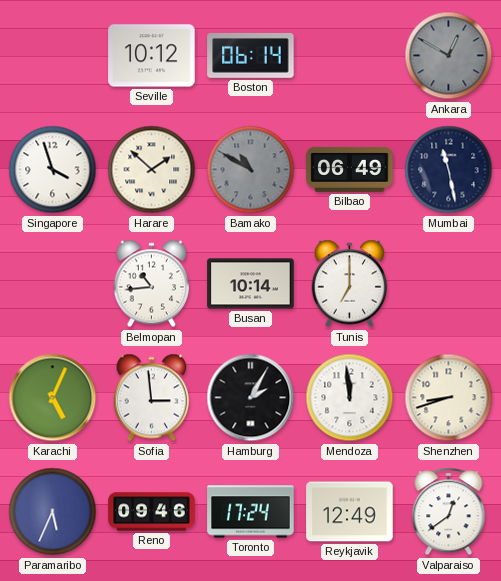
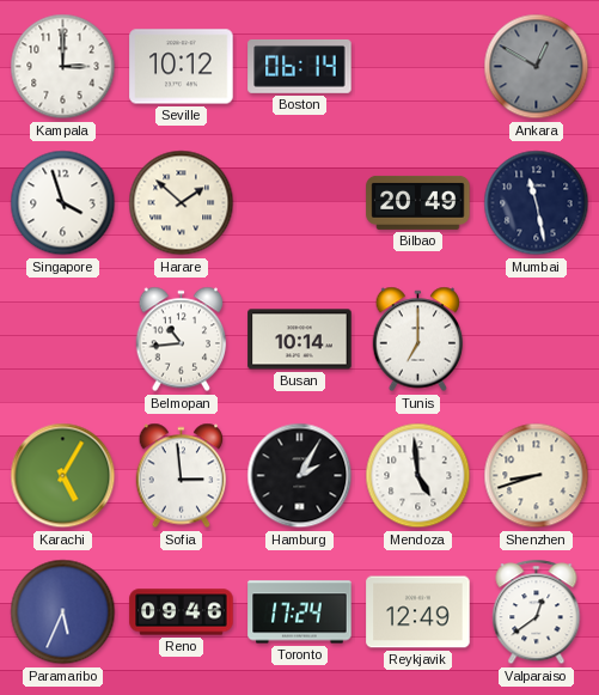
Kampala: none -> 3:00 (63, 67)
Bamako: 10:50 -> none (251, 170)
Bilbao: 06:49 -> 20:49 (418, 202)
Karachi: 5:04 -> 5:05 (63, 476)
Mendoza: 11:59 -> 4:59 (418, 476)
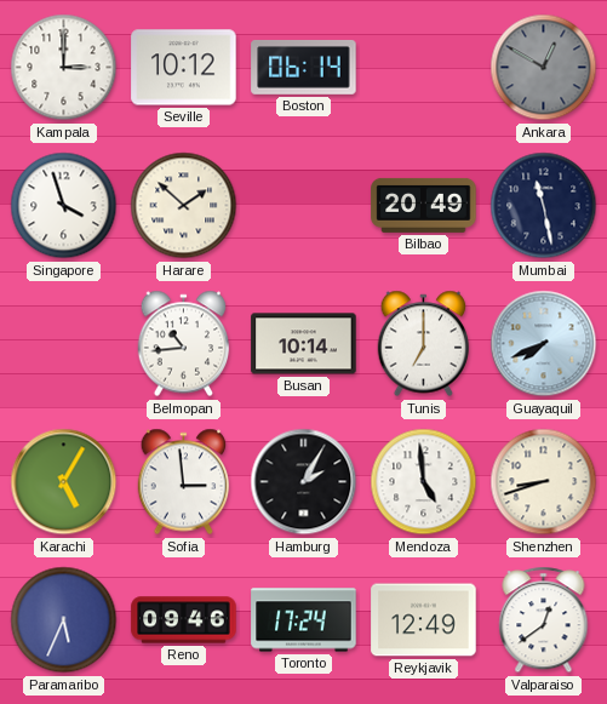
Guayaquil: none -> 7:41 (544, 344)
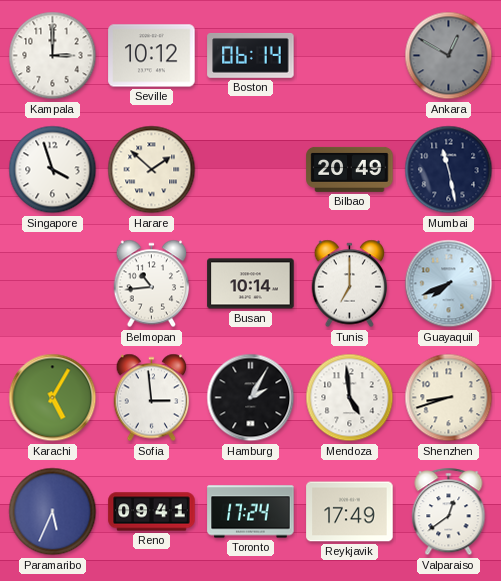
Reno: 09:46 -> 09:41 (152, 512)
Reykjavik: 12:49 -> 17:49 (350, 512)
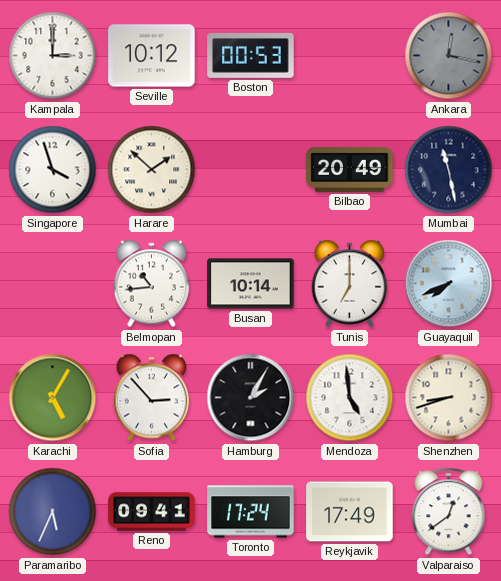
Boston: 06:14 -> 00:53 (251, 56)
Ankara: 12:50 -> 12:17 (449, 56)
Sofia: 2:59 -> 2:53 (152, 398)
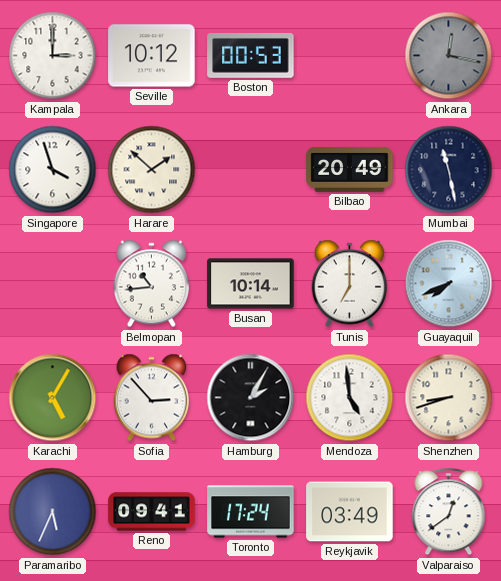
Reykjavik: 17:49 -> 03:49 (350, 512)
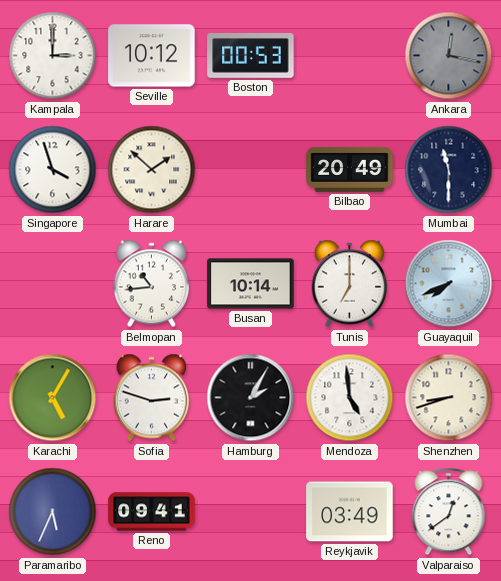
Mumbai: 11:28 -> 11:30 (449, 170)
Sofia: 2:53 -> 2:48 (152, 398)
Toronto: 17:24 -> none (251, 512)
